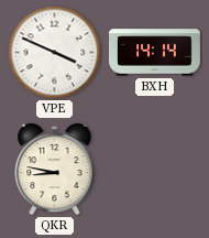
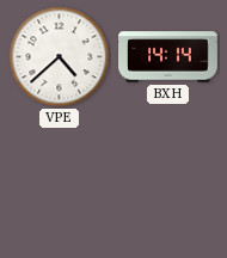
VPE: 3:49 -> 4:38 (60, 57)
QKR: 8:47 -> none (55, 170)
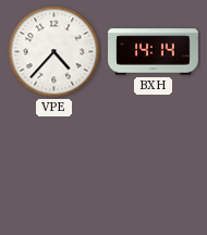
VPE: 4:38 -> 4:37 (54, 52)
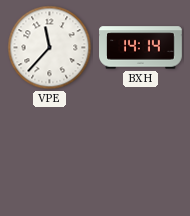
VPE: 4:37 -> 11:37 (50, 48)
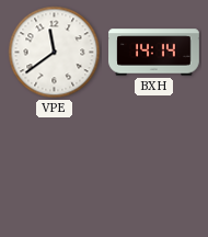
VPE: 11:37 -> 11:39 (55, 53)
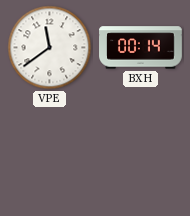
BXH: 14:14 -> 00:14 (141, 48)
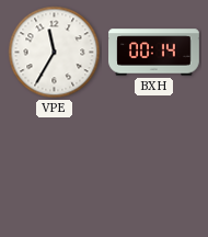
VPE: 11:39 -> 11:35 (55, 53)
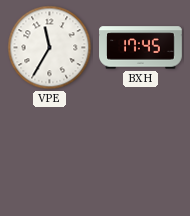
BXH: 00:14 -> 17:45 (141, 48)
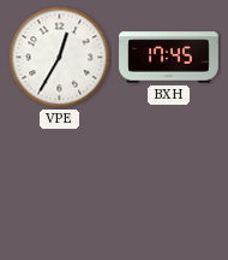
VPE: 11:35 -> 12:35 (60, 58)
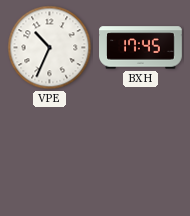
VPE: 12:35 -> 10:34 (50, 48)
